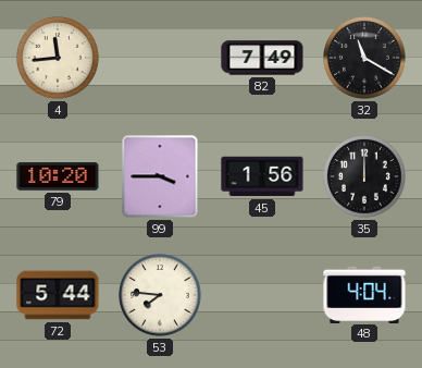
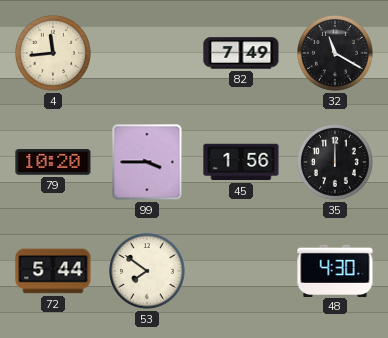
53: 7:46 -> 7:51 (148, 271)
48: 4:04 -> 4:30 (335, 270)
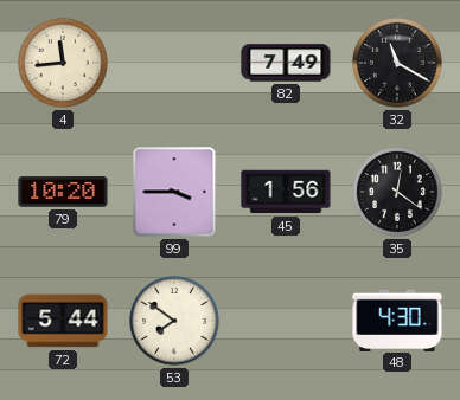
35: 12:00 -> 12:21 (398, 192)
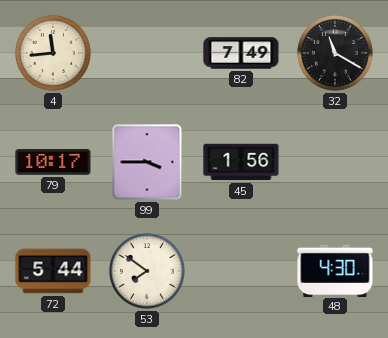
79: 10:20 -> 10:17 (53, 162)
35: 12:21 -> none (398, 192)
